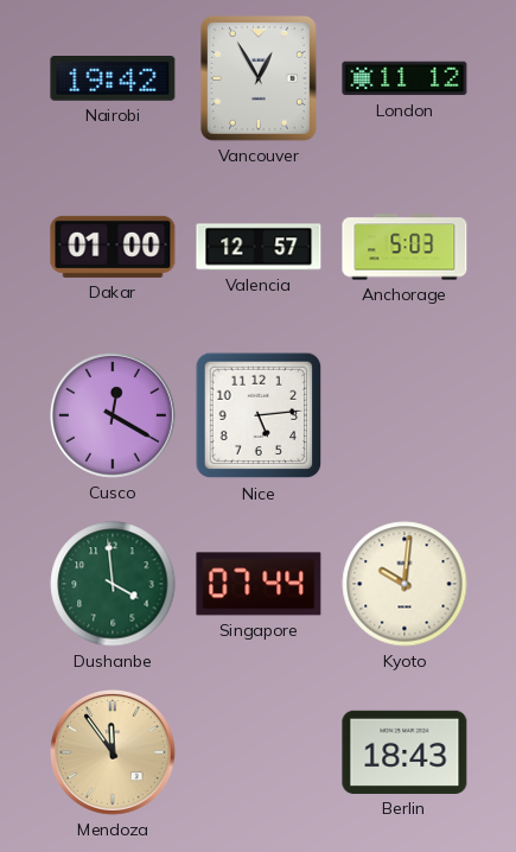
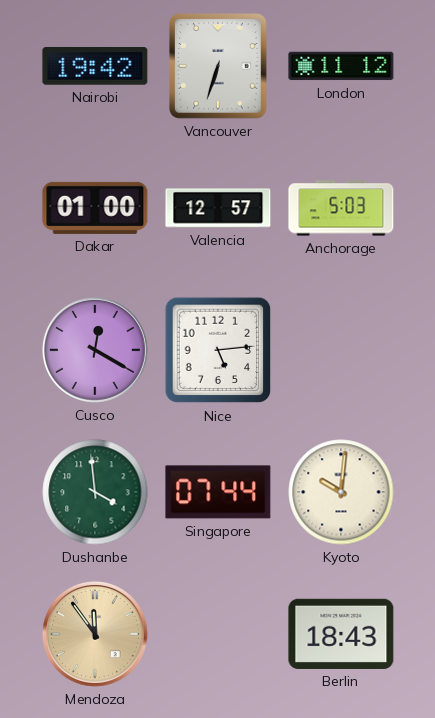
Vancouver: 12:55 -> 6:33 (218, 67)
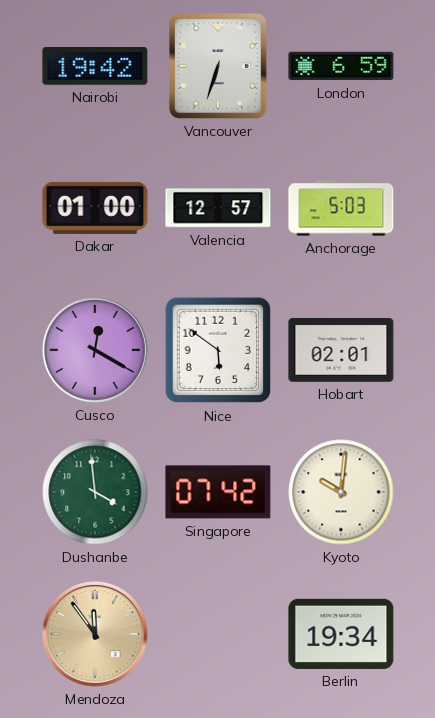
London: 11:12 -> 6:59 (341, 66)
Nice: 5:14 -> 5:51 (218, 350)
Hobart: none -> 02:01 (341, 351)
Singapore: 07:44 -> 07:42 (218, 492)
Berlin: 18:43 -> 19:34 (341, 634)
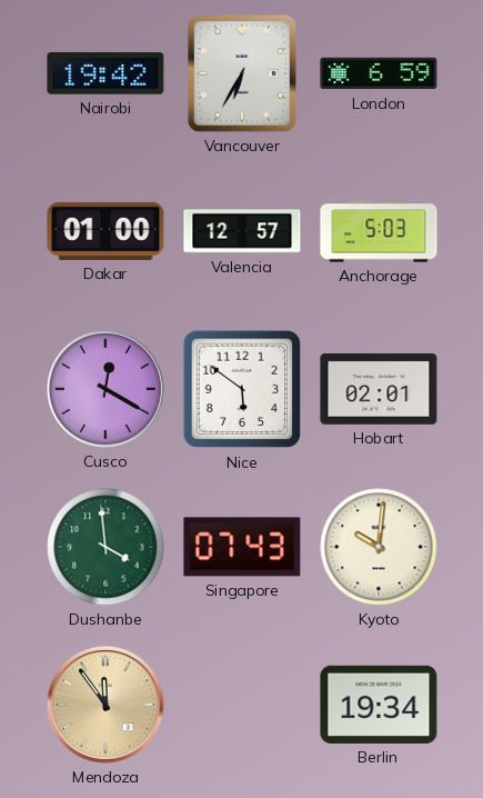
Vancouver: 6:33 -> 6:35 (242, 74)
Singapore: 07:42 -> 07:43 (242, 547)
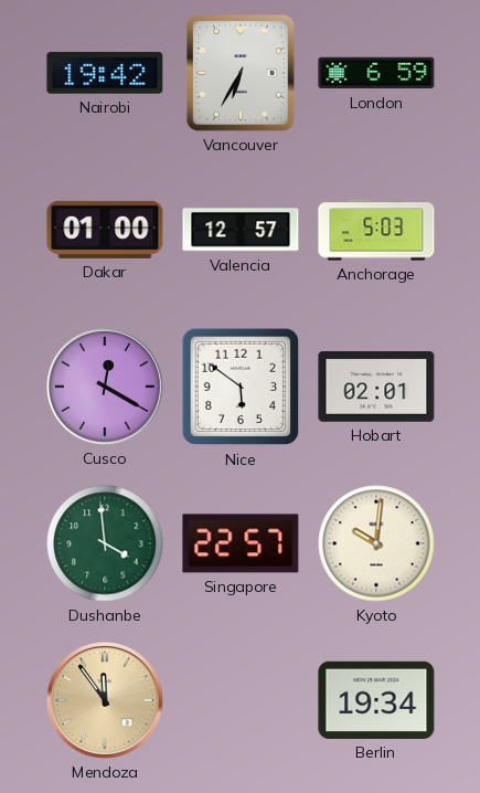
Singapore: 07:43 -> 22:57 (241, 543)
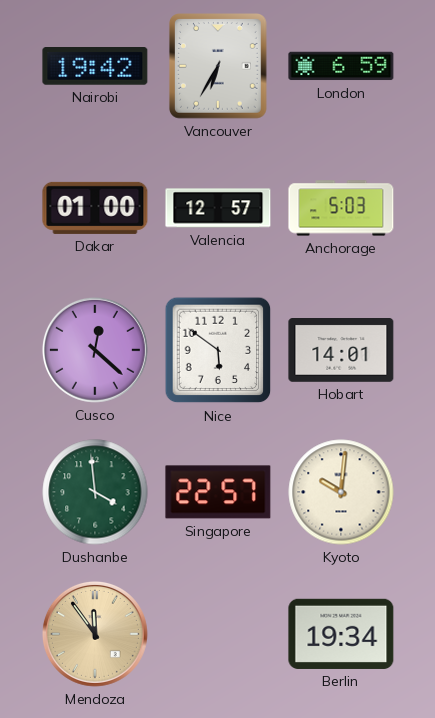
Cusco: 12:20 -> 12:22 (95, 350)
Hobart: 02:01 -> 14:01 (341, 351)
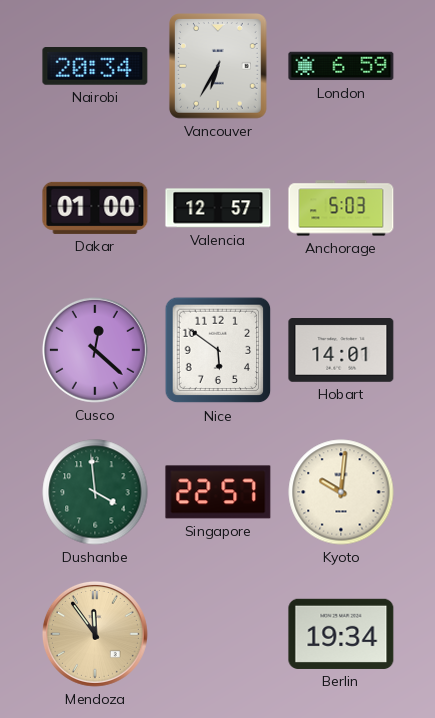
Nairobi: 19:42 -> 20:34 (95, 66)
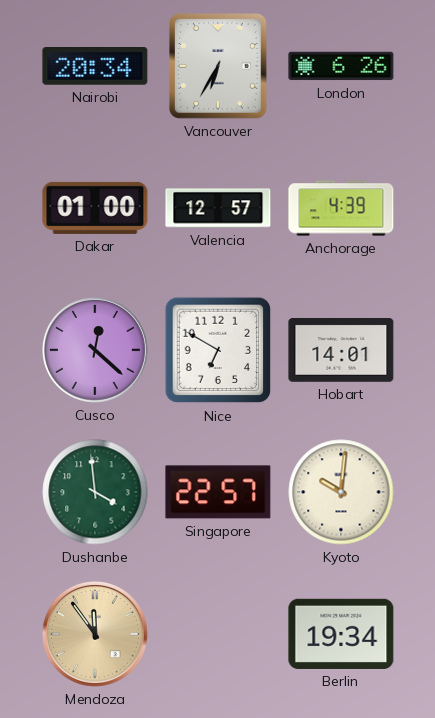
London: 6:59 -> 6:26 (341, 66)
Anchorage: 5:03 -> 4:39 (341, 208)
Nice: 5:51 -> 6:50 (218, 350)
